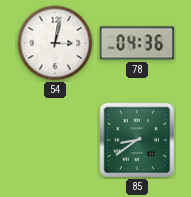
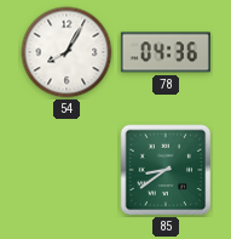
54: 3:02 -> 8:05 (67, 52)
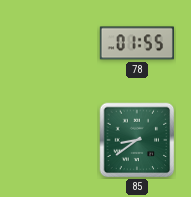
54: 8:05 -> none (67, 52)
78: 04:36 -> 01:55 (136, 43)
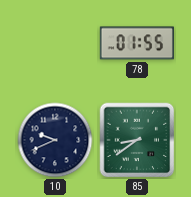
10: none -> 9:41 (55, 140)
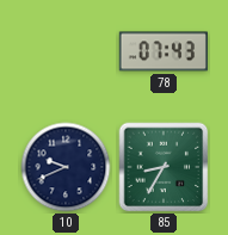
78: 01:55 -> 07:43 (162, 51)
85: 8:39 -> 8:35 (164, 167)
